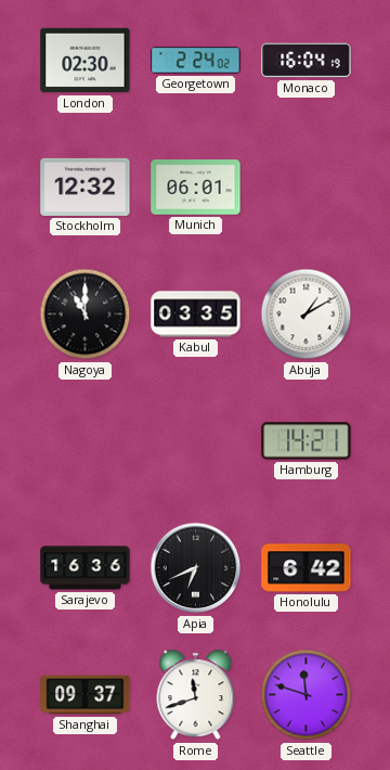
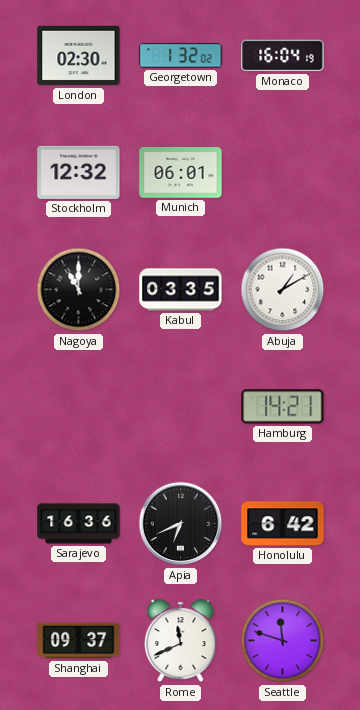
Georgetown: 2:24 -> 1:32 (181, 56)
Rome: 11:42 -> 11:41 (181, 641)
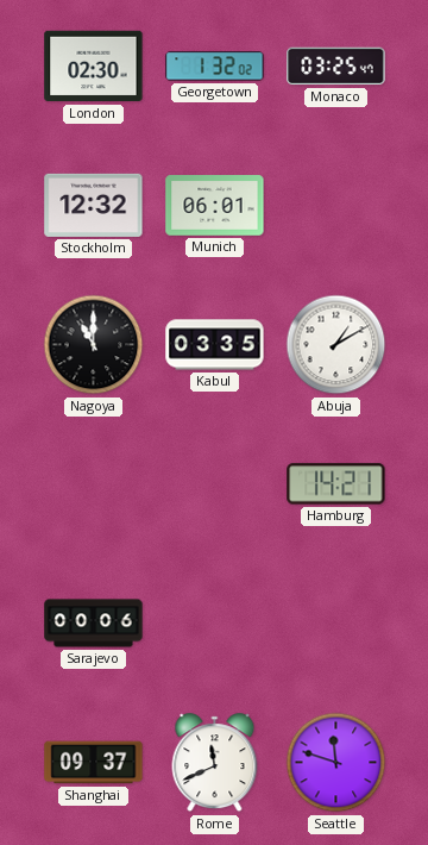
Monaco: 16:04 -> 03:25 (336, 67)
Sarajevo: 16:36 -> 00:06 (94, 624)
Apia: 6:41 -> none (181, 524)
Honolulu: 6:42 -> none (283, 524)
